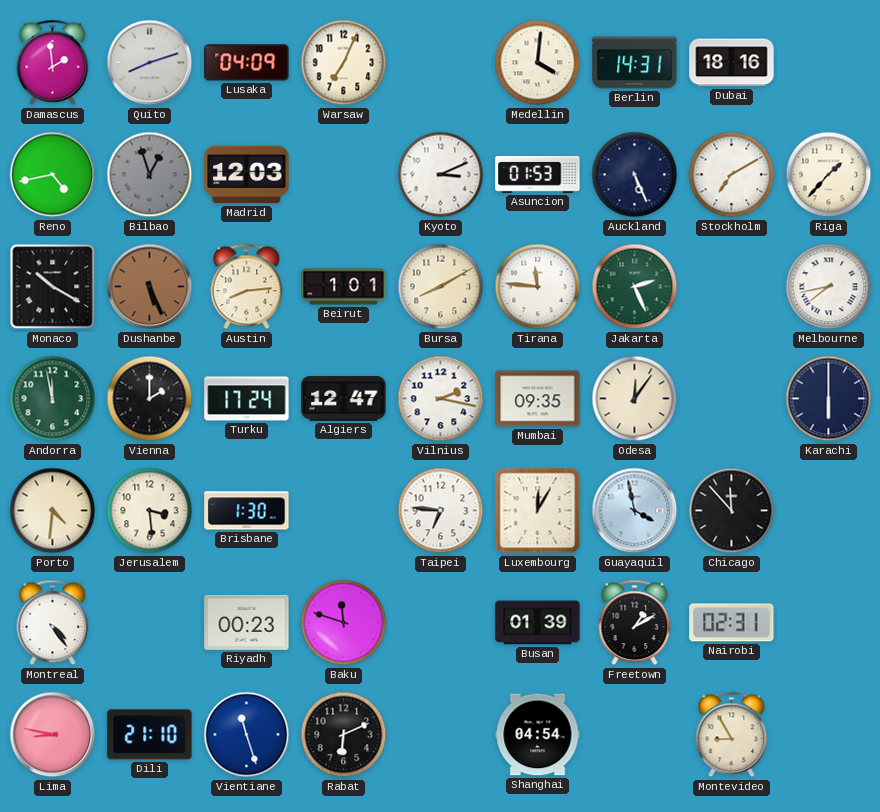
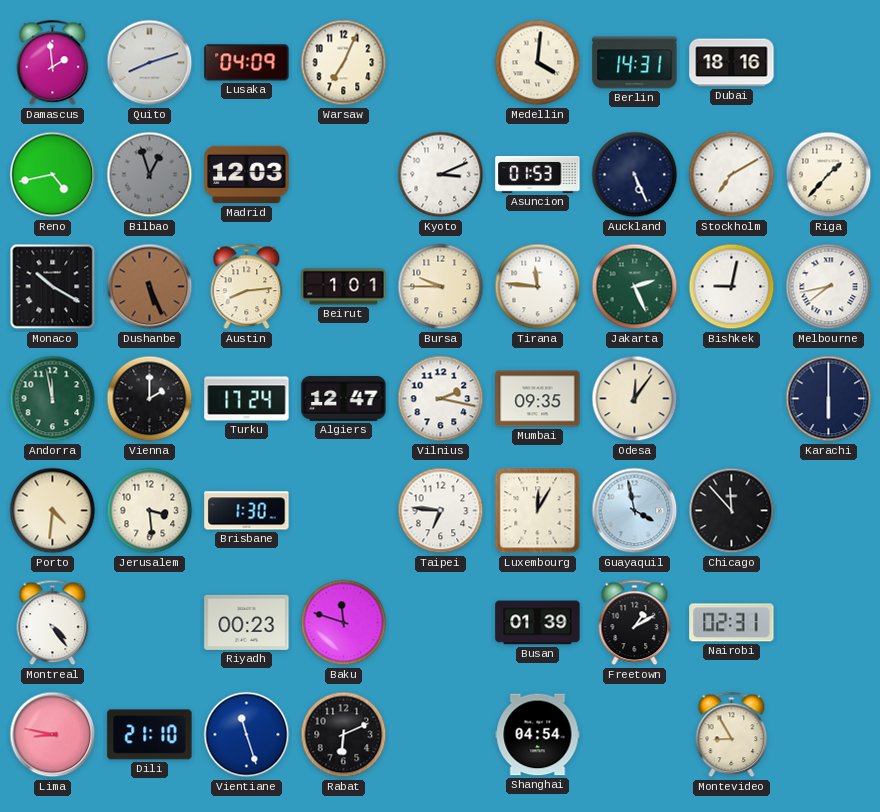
Bursa: 8:10 -> 9:45 (441, 287)
Bishkek: none -> 9:02 (732, 287)
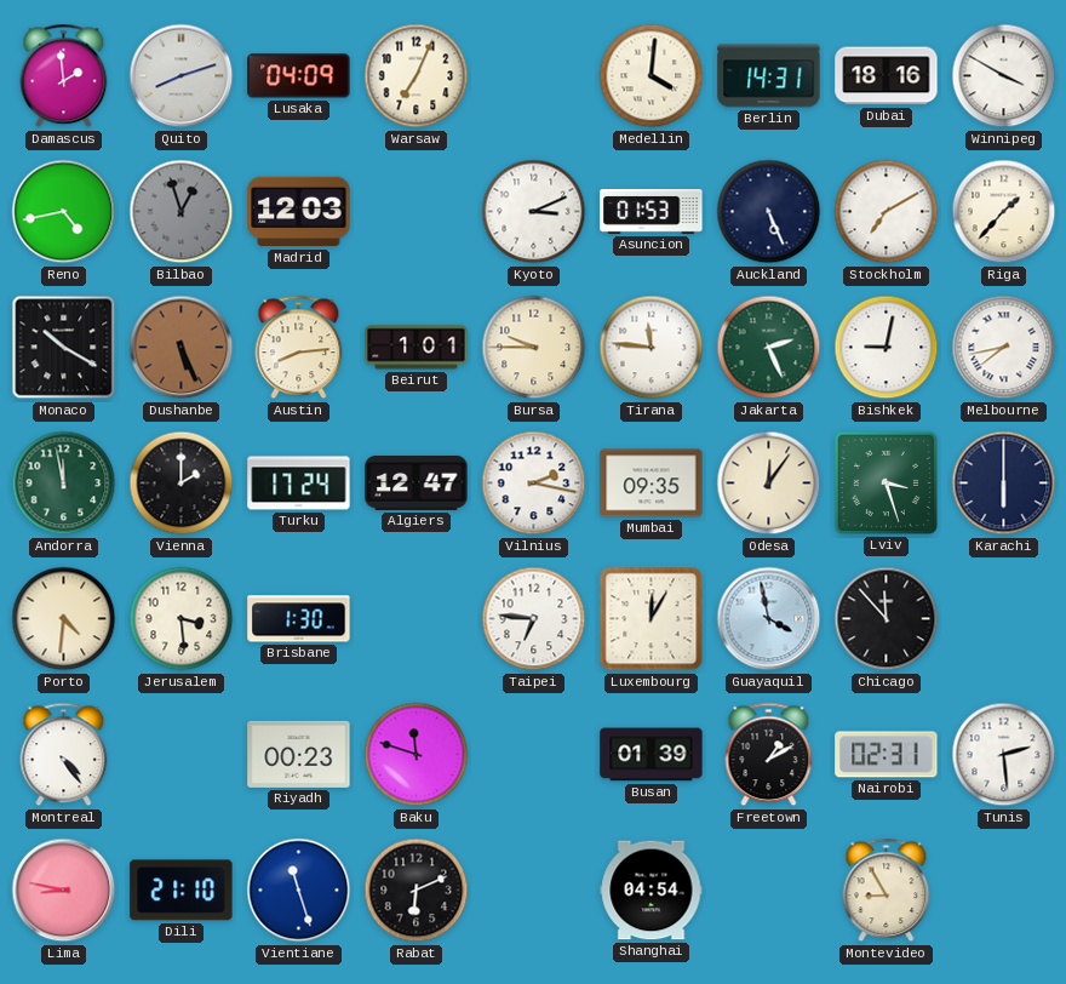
Winnipeg: none -> 3:50 (1004, 76)
Lviv: none -> 3:27 (886, 482)
Tunis: none -> 2:29 (1004, 755)
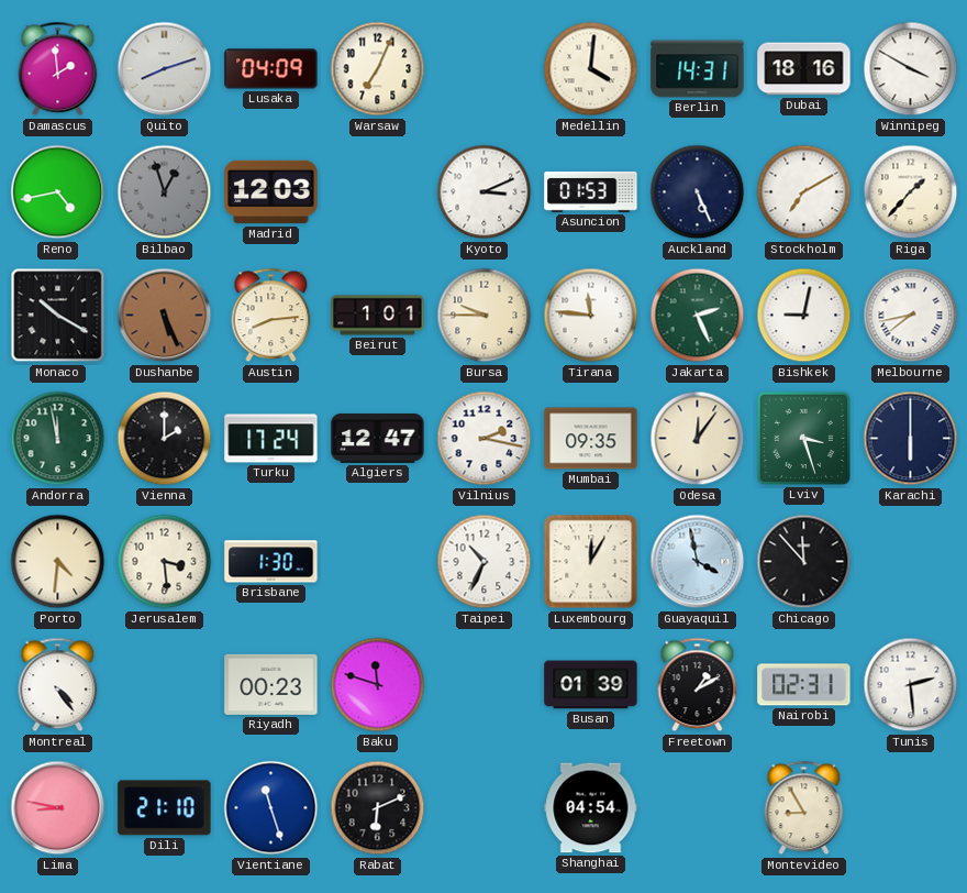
Taipei: 6:46 -> 10:34 (485, 562)
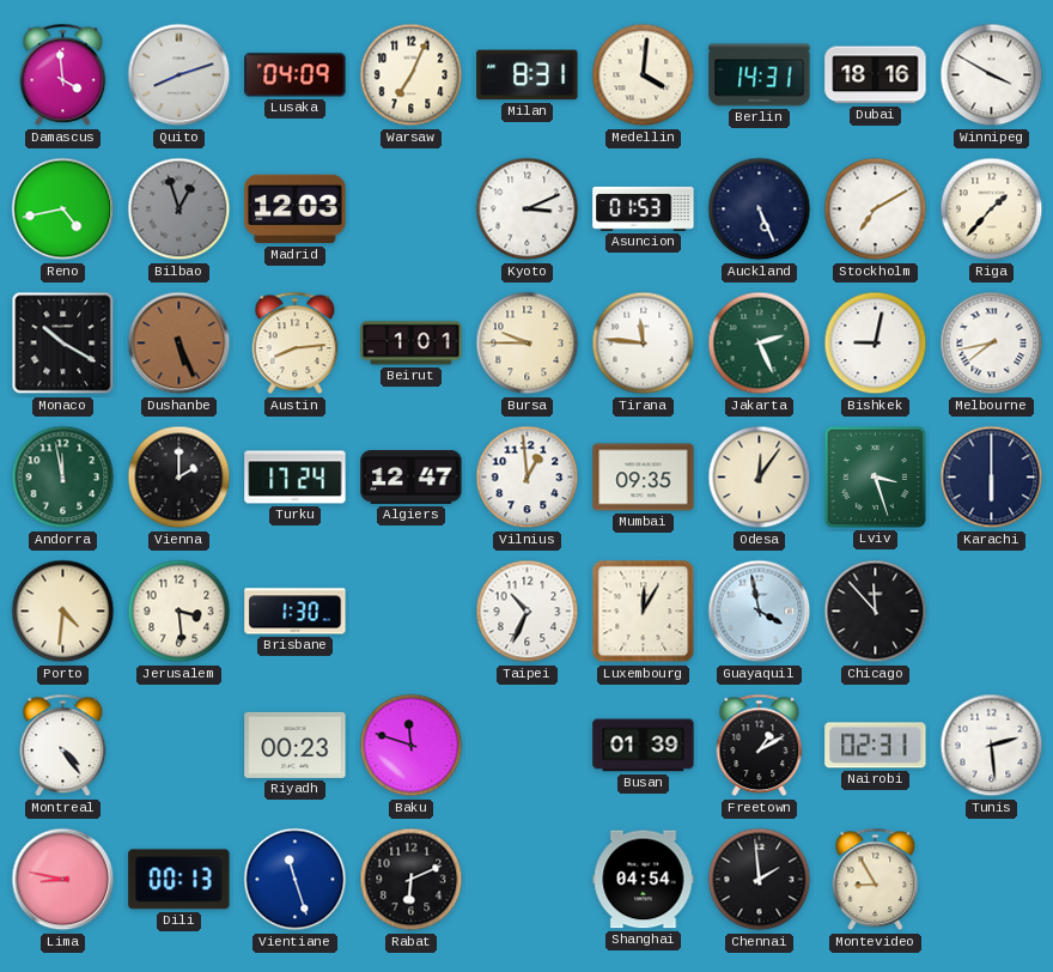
Damascus: 1:59 -> 3:59 (63, 75)
Milan: none -> 8:31 (528, 75)
Vilnius: 2:17 -> 12:59 (528, 478)
Dili: 21:10 -> 00:13 (179, 880)
Chennai: none -> 1:59 (760, 880)
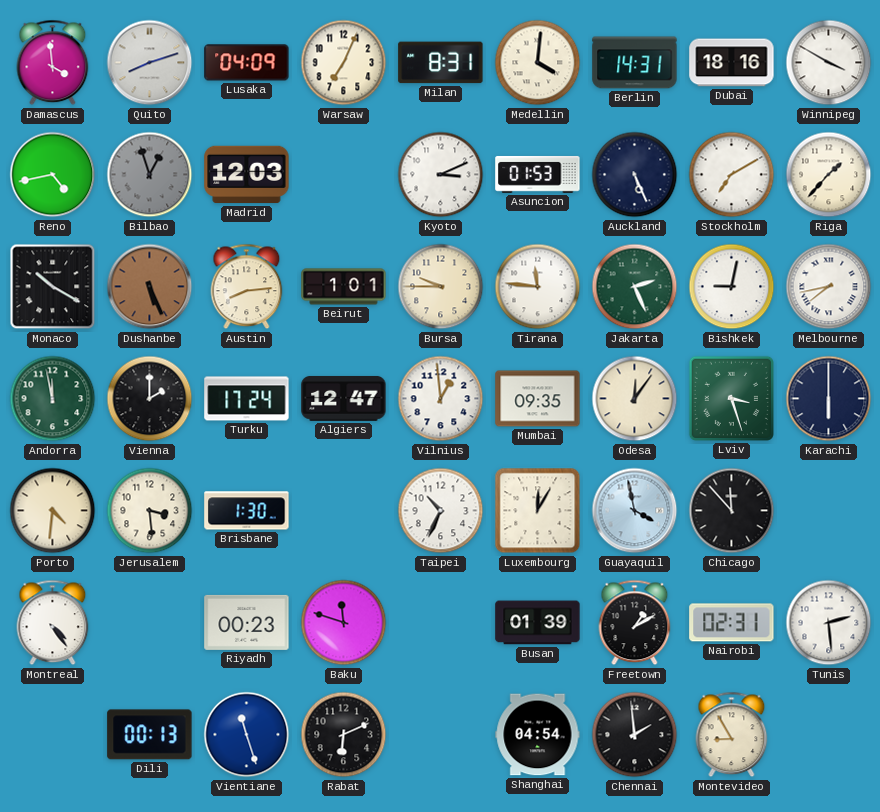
Lima: 8:47 -> none (63, 880)
